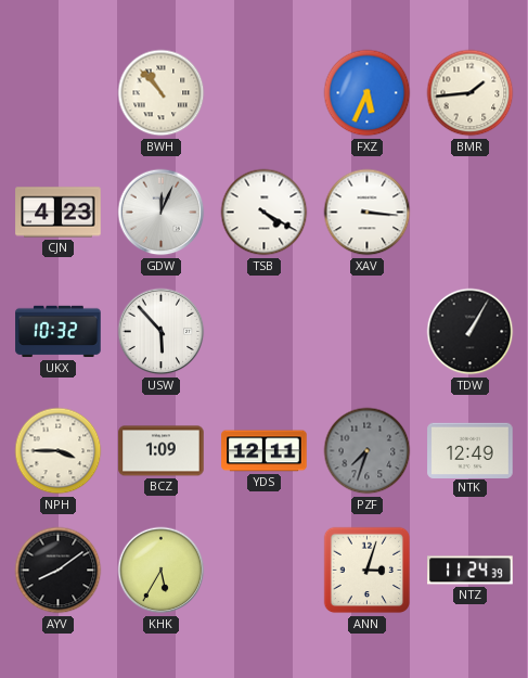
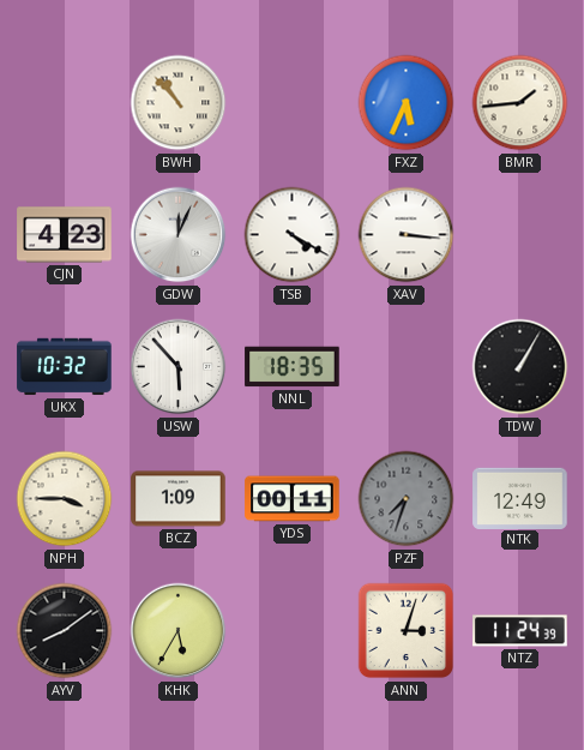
NNL: none -> 18:35 (293, 367)
YDS: 12:11 -> 00:11 (293, 499)
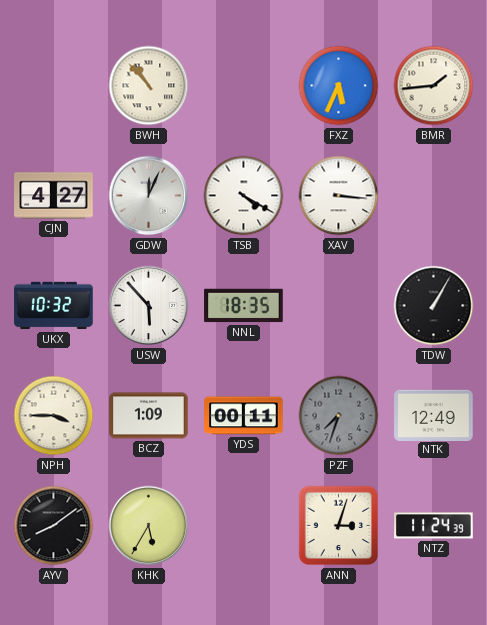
CJN: 4:23 -> 4:27 (54, 196)
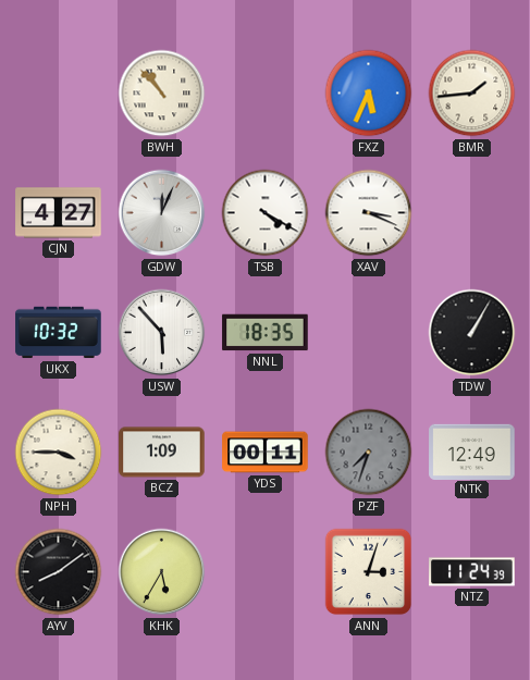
XAV: 3:16 -> 3:19 (369, 213)
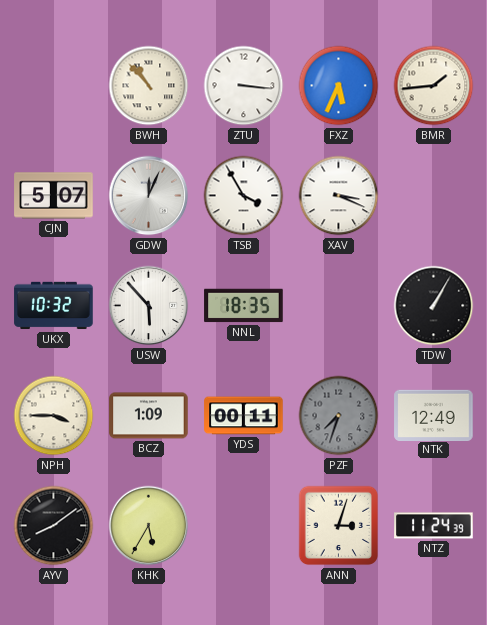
ZTU: none -> 3:16 (244, 86)
CJN: 4:27 -> 5:07 (54, 196)
TSB: 4:20 -> 3:55 (244, 196)
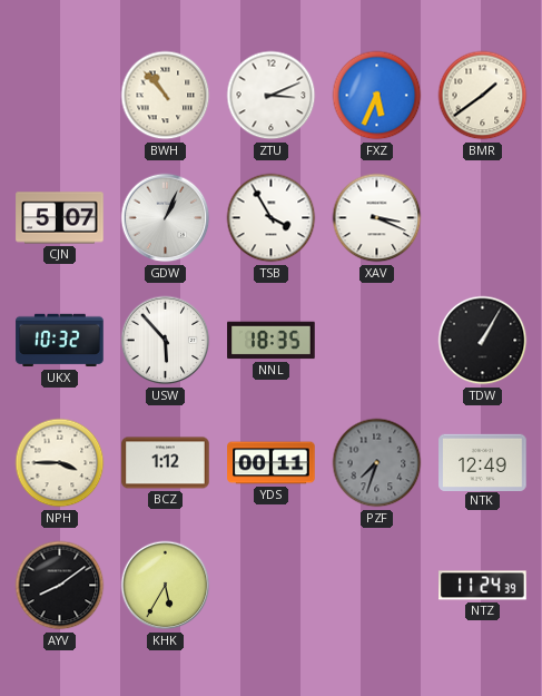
ZTU: 3:16 -> 3:11 (272, 96)
BMR: 1:44 -> 1:39 (483, 96)
GDW: 12:04 -> 1:04 (166, 218)
BCZ: 1:09 -> 1:12 (166, 463)
ANN: 3:03 -> none (339, 526)
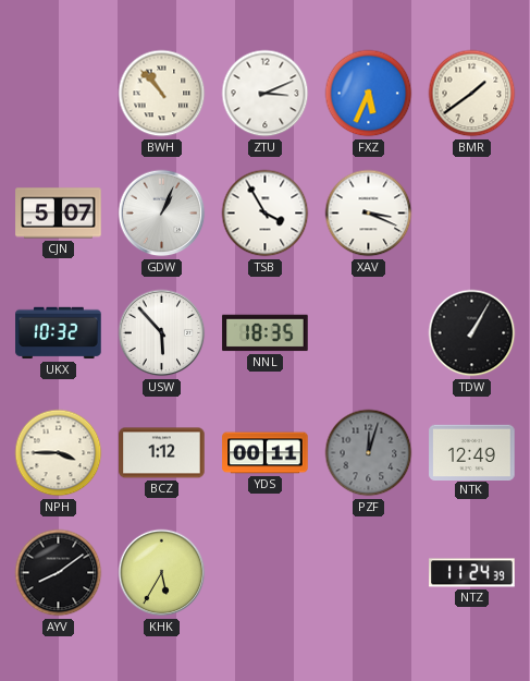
PZF: 7:33 -> 12:03 (369, 453)
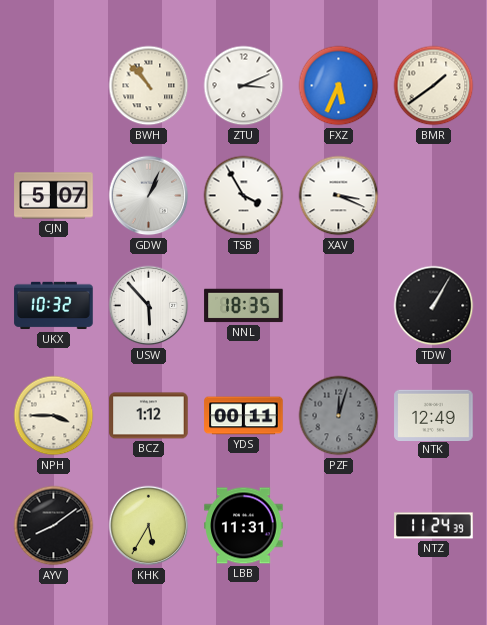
LBB: none -> 11:31 (244, 526)
